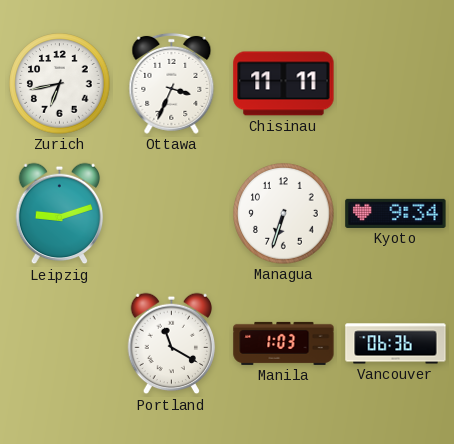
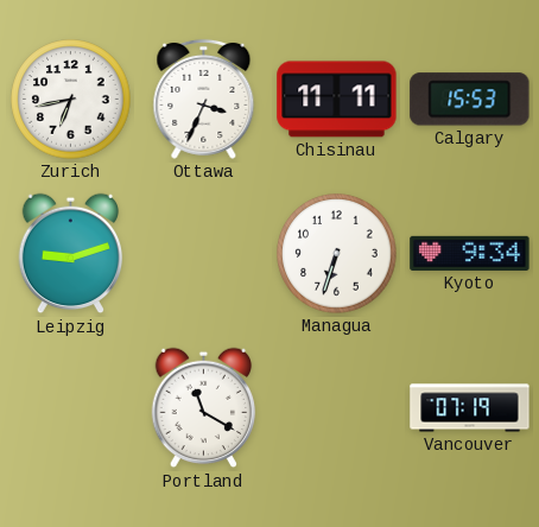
Calgary: none -> 15:53 (470, 100)
Manila: 1:03 -> none (284, 343)
Vancouver: 06:36 -> 07:19 (470, 408)
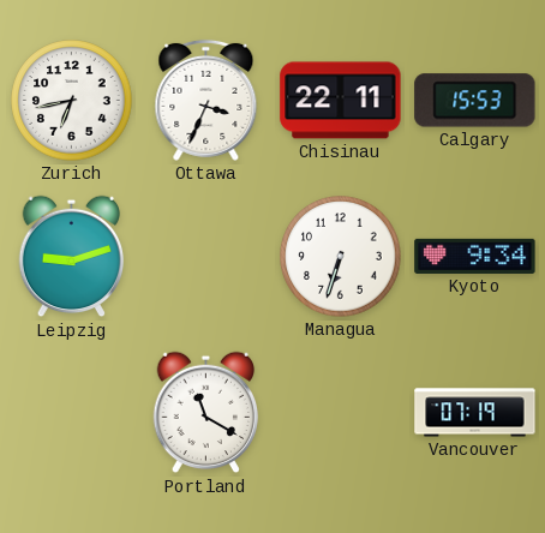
Chisinau: 11:11 -> 22:11 (341, 101)
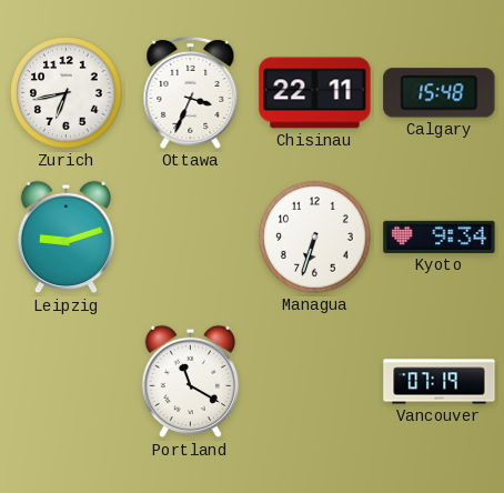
Calgary: 15:53 -> 15:48 (440, 93)
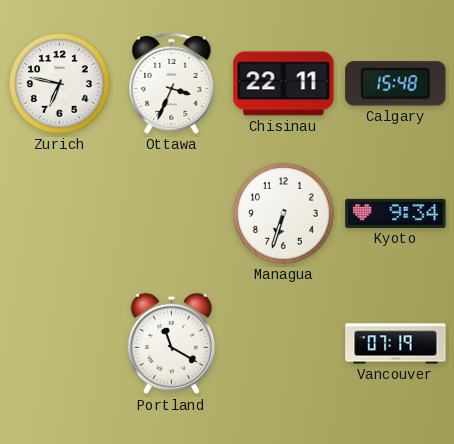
Zurich: 6:43 -> 6:47 (60, 84)
Leipzig: 9:12 -> none (67, 238)
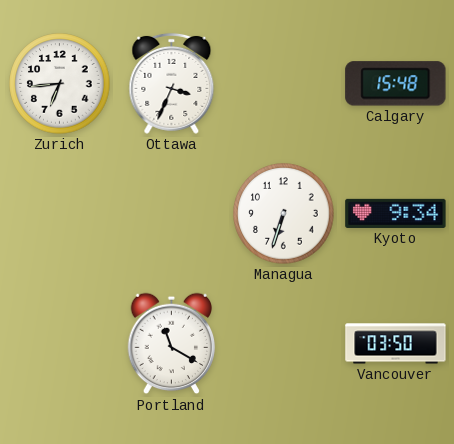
Zurich: 6:47 -> 6:44 (60, 84)
Chisinau: 22:11 -> none (284, 84)
Vancouver: 07:19 -> 03:50 (396, 344)
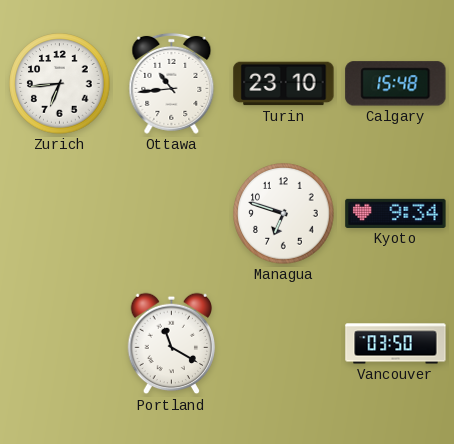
Ottawa: 3:34 -> 10:44 (172, 83)
Turin: none -> 23:10 (284, 84)
Managua: 6:33 -> 6:48 (284, 214)
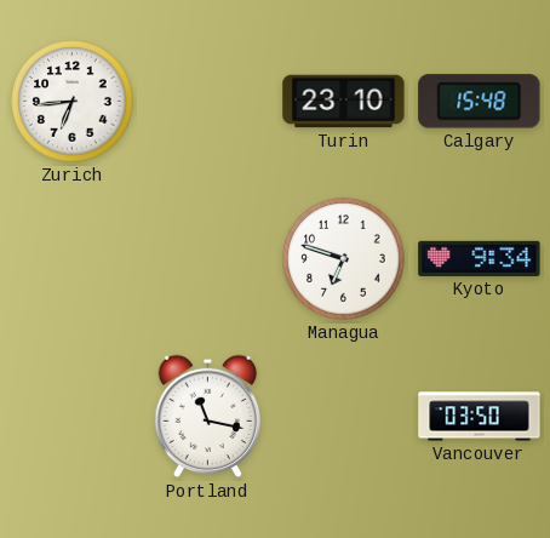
Ottawa: 10:44 -> none (172, 83)
Portland: 11:20 -> 11:17 (208, 417)
